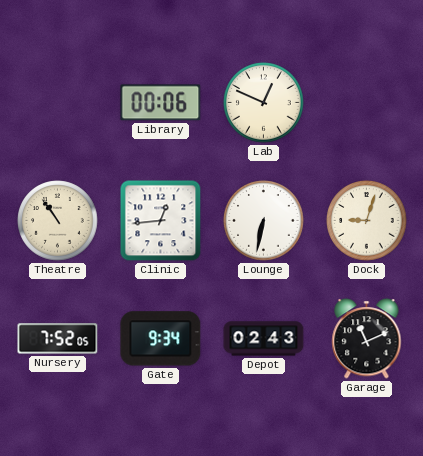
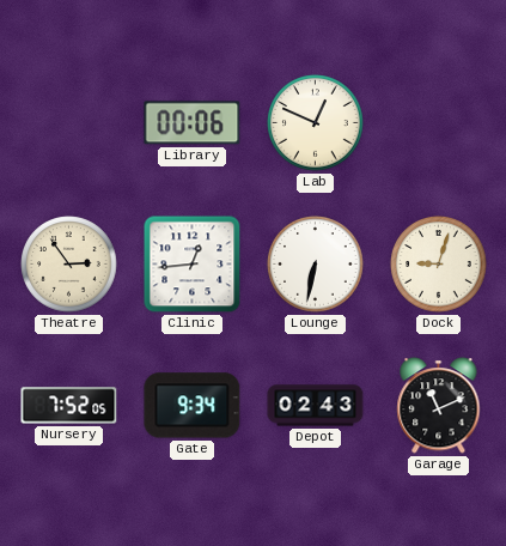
Theatre: 10:54 -> 2:54 (69, 265)
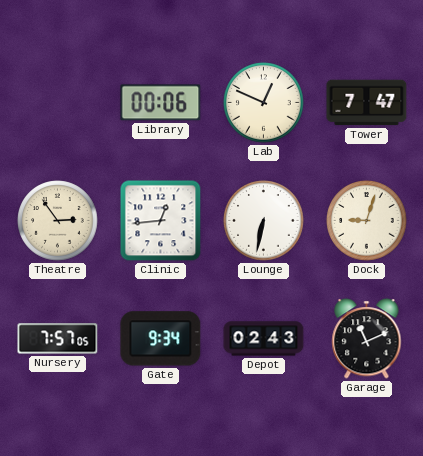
Tower: none -> 7:47 (367, 103)
Nursery: 7:52 -> 7:57 (58, 339)
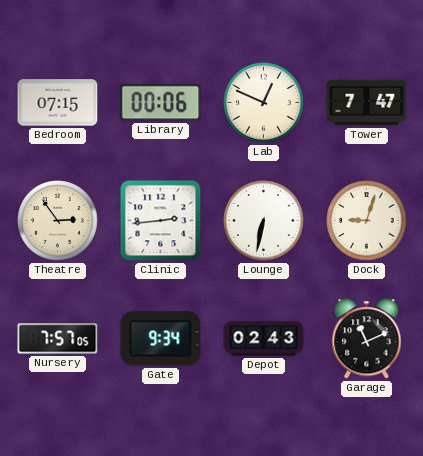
Bedroom: none -> 07:15 (58, 103)
Clinic: 12:44 -> 2:44 (161, 221)
